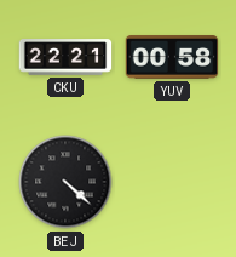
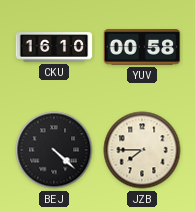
CKU: 22:21 -> 16:10 (54, 47)
JZB: none -> 7:45 (142, 150)
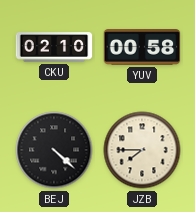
CKU: 16:10 -> 02:10 (54, 47)
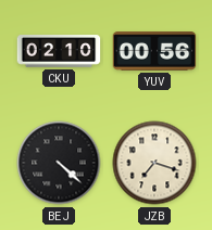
YUV: 00:58 -> 00:56 (154, 51)
JZB: 7:45 -> 7:18 (154, 163)
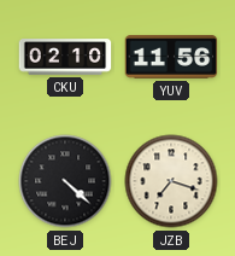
YUV: 00:56 -> 11:56 (171, 57)
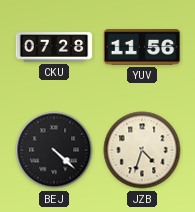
CKU: 02:10 -> 07:28 (54, 47)
JZB: 7:18 -> 4:33 (142, 150)
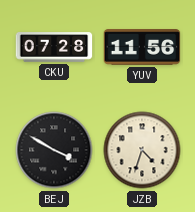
BEJ: 4:22 -> 3:50 (54, 150)
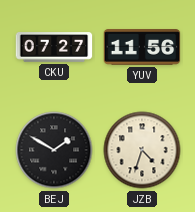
CKU: 07:28 -> 07:27 (54, 47)
BEJ: 3:50 -> 1:50 (54, 150)
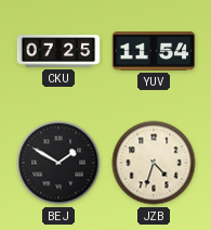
CKU: 07:27 -> 07:25 (58, 51)
YUV: 11:56 -> 11:54 (154, 51)
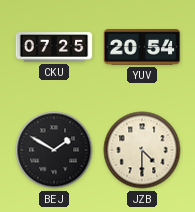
YUV: 11:54 -> 20:54 (142, 47)
JZB: 4:33 -> 4:30 (142, 150)
